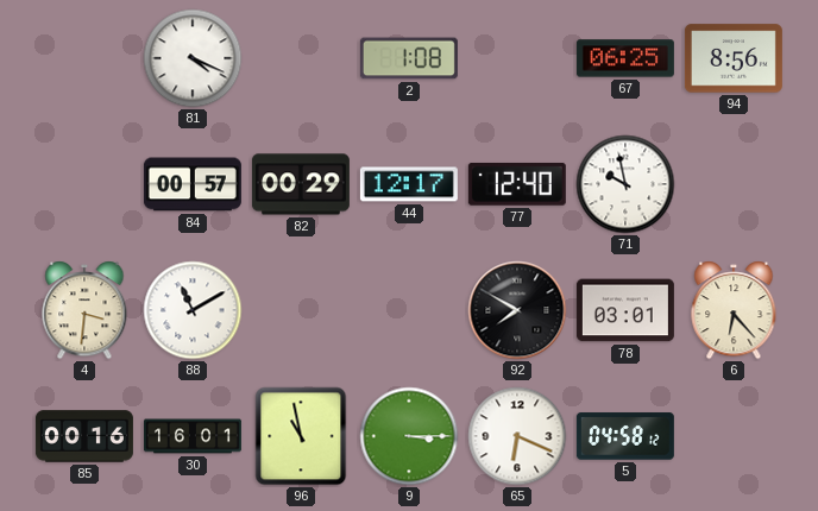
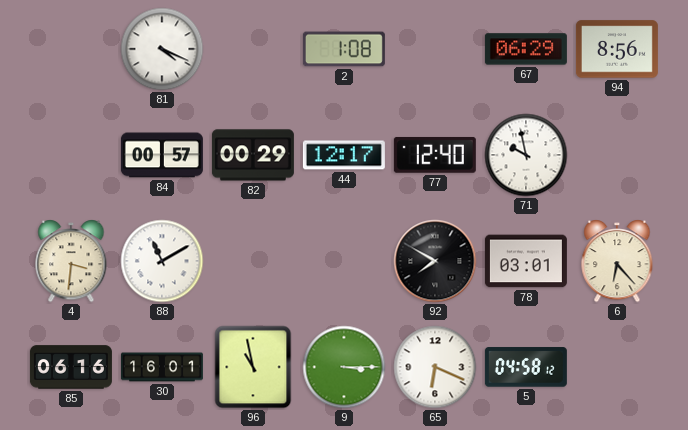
67: 06:25 -> 06:29 (526, 49)
85: 00:16 -> 06:16 (71, 367)
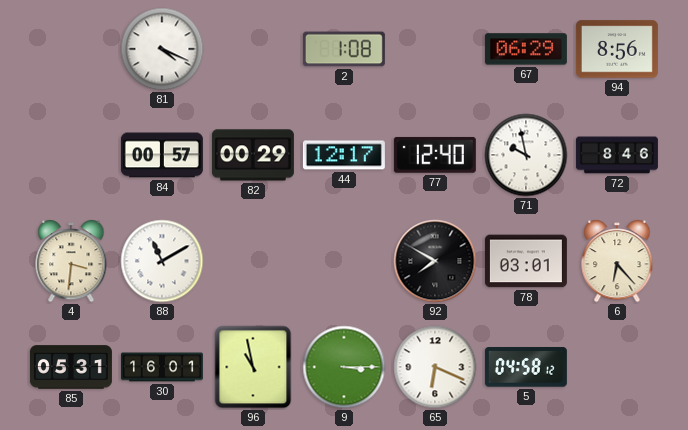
72: none -> 8:46 (617, 155)
85: 06:16 -> 05:31 (71, 367)
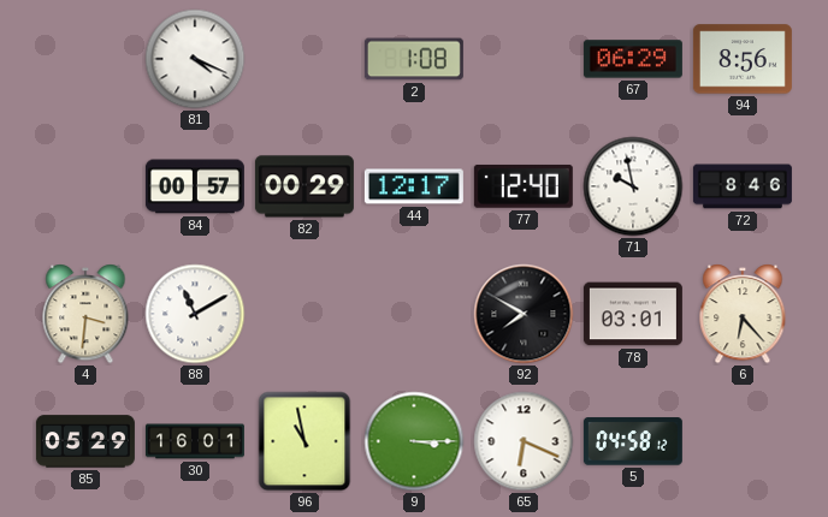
85: 05:31 -> 05:29 (85, 441)
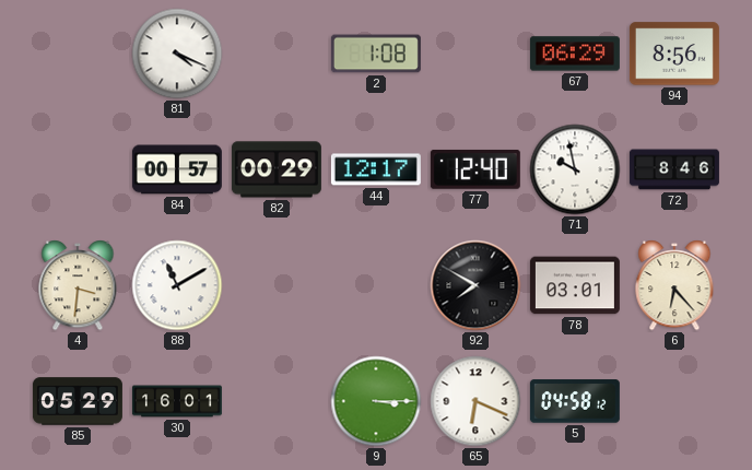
96: 10:58 -> none (304, 441)
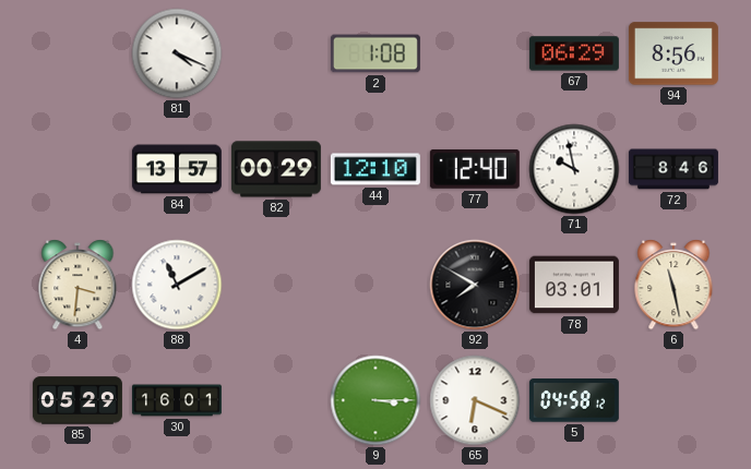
84: 00:57 -> 13:57 (177, 169)
44: 12:17 -> 12:10 (375, 169)
6: 6:23 -> 11:28 (673, 285)
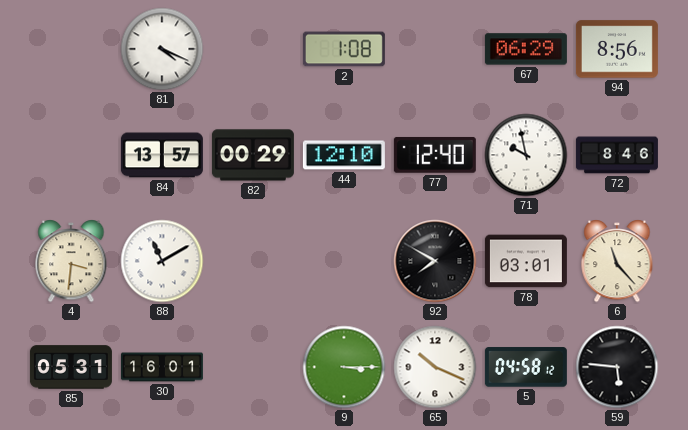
6: 11:28 -> 11:23 (617, 261)
85: 05:29 -> 05:31 (71, 367)
65: 6:19 -> 10:19 (435, 367)
59: none -> 5:46 (617, 367)
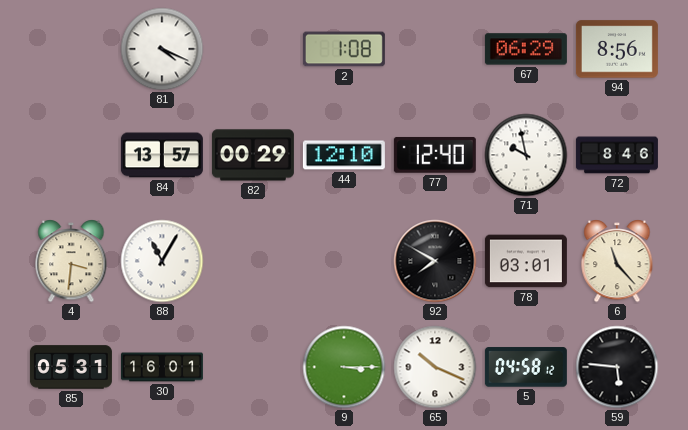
88: 11:10 -> 11:05 (162, 261)
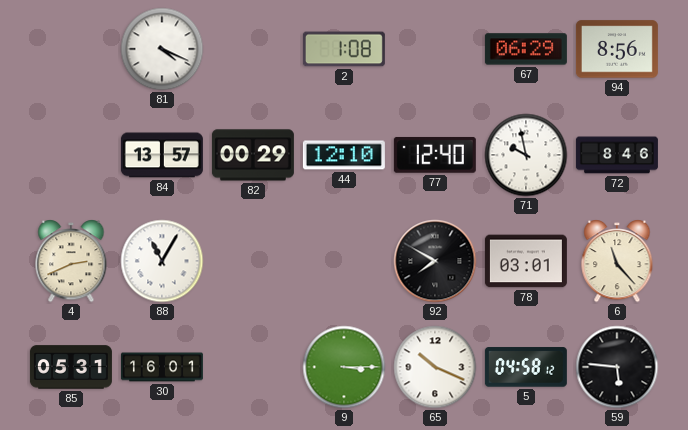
4: 3:31 -> 2:41 (71, 261)
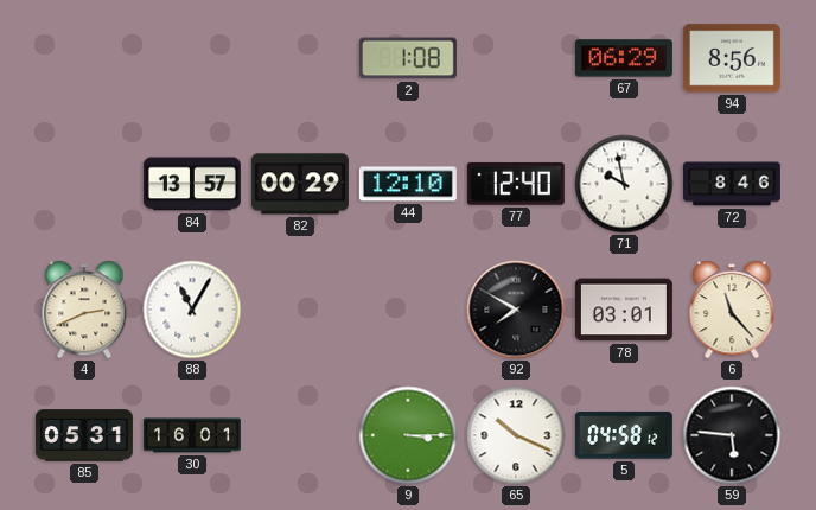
81: 4:19 -> none (162, 49)
